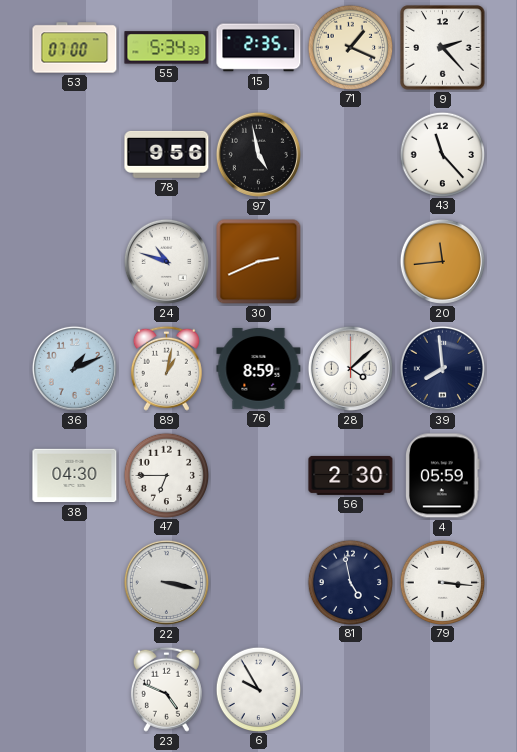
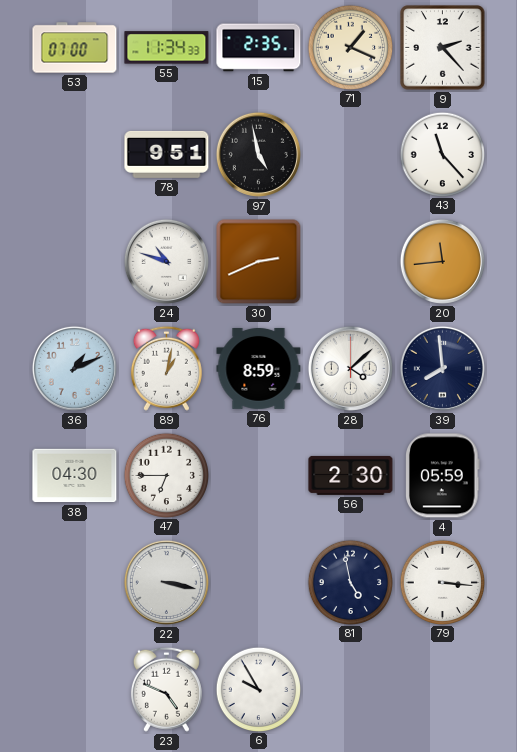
55: 5:34 -> 11:34 (167, 48)
78: 9:56 -> 9:51 (167, 154)
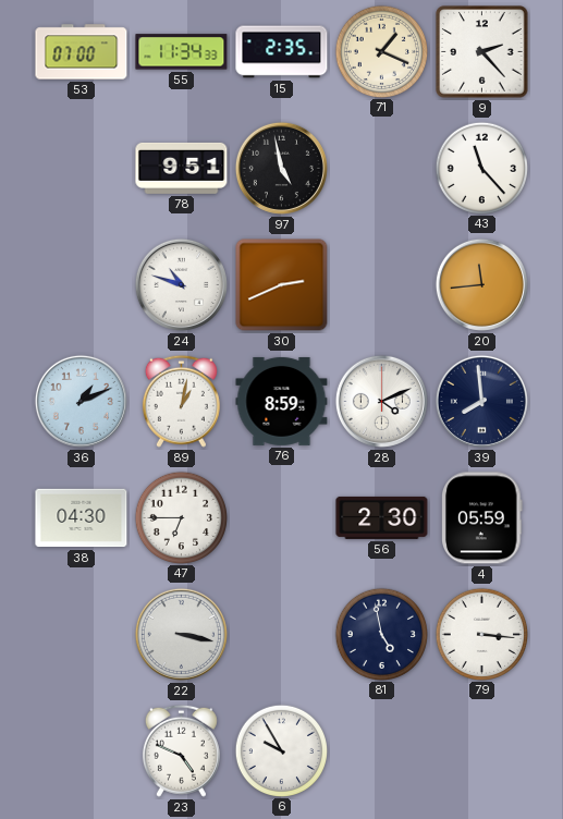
28: 4:08 -> 4:11 (381, 401)
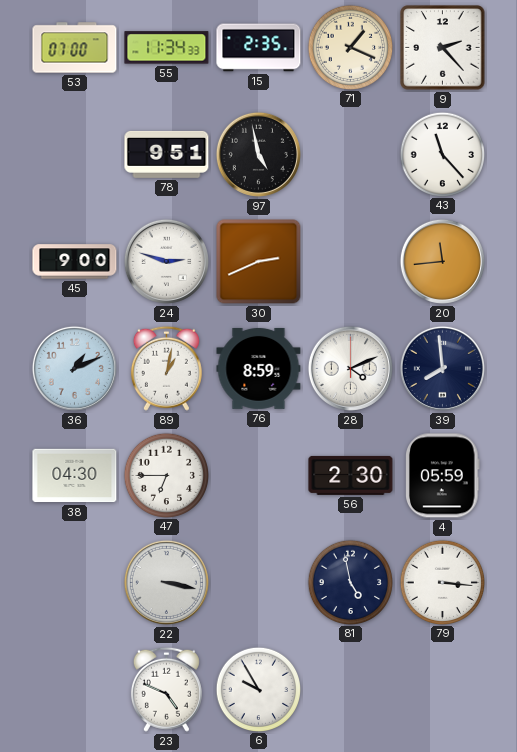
45: none -> 9:00 (75, 262)
24: 10:48 -> 2:48 (166, 261)
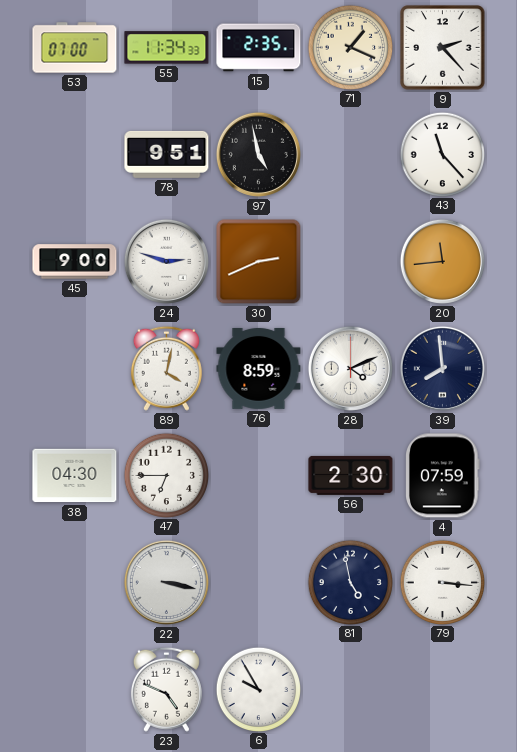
36: 1:11 -> none (74, 368)
89: 1:02 -> 4:02 (166, 368)
4: 05:59 -> 07:59 (443, 476)
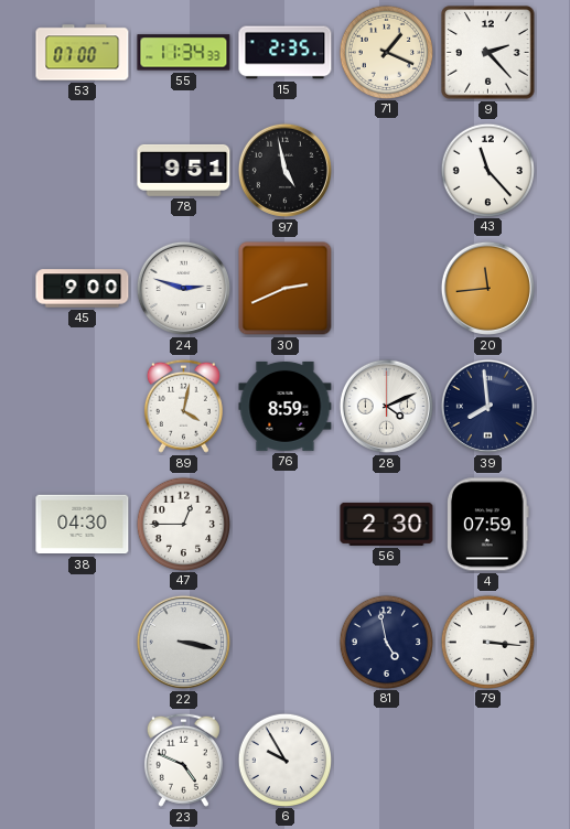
47: 6:45 -> 12:45 (183, 524)
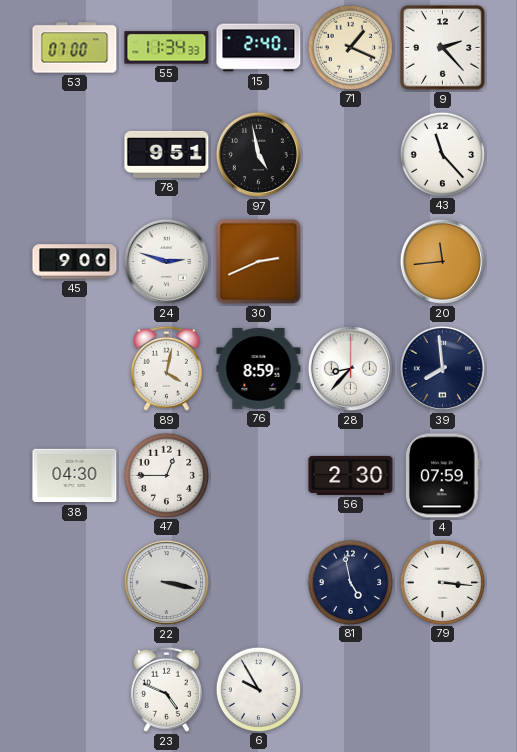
15: 2:35 -> 2:40 (259, 48)
28: 4:11 -> 8:37 (350, 368)
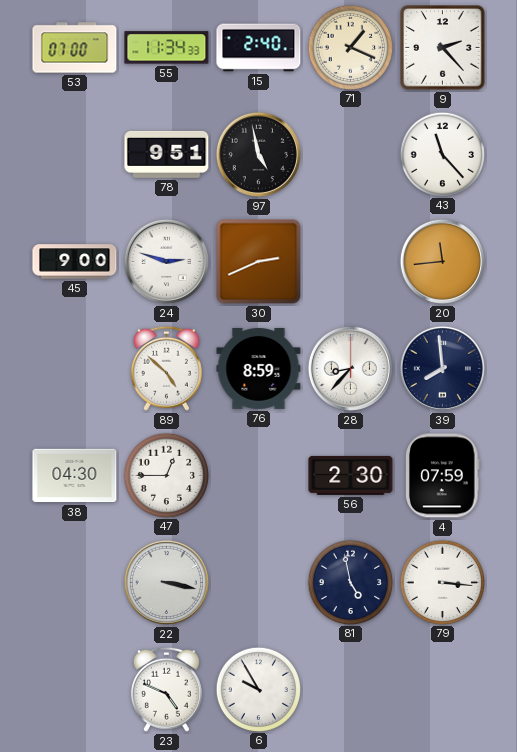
89: 4:02 -> 4:52 (166, 368)
